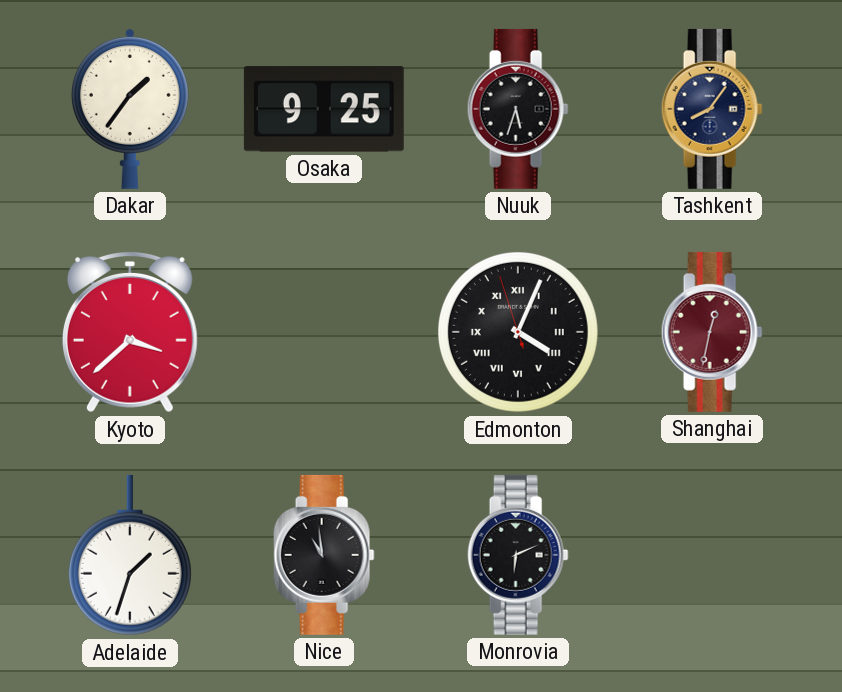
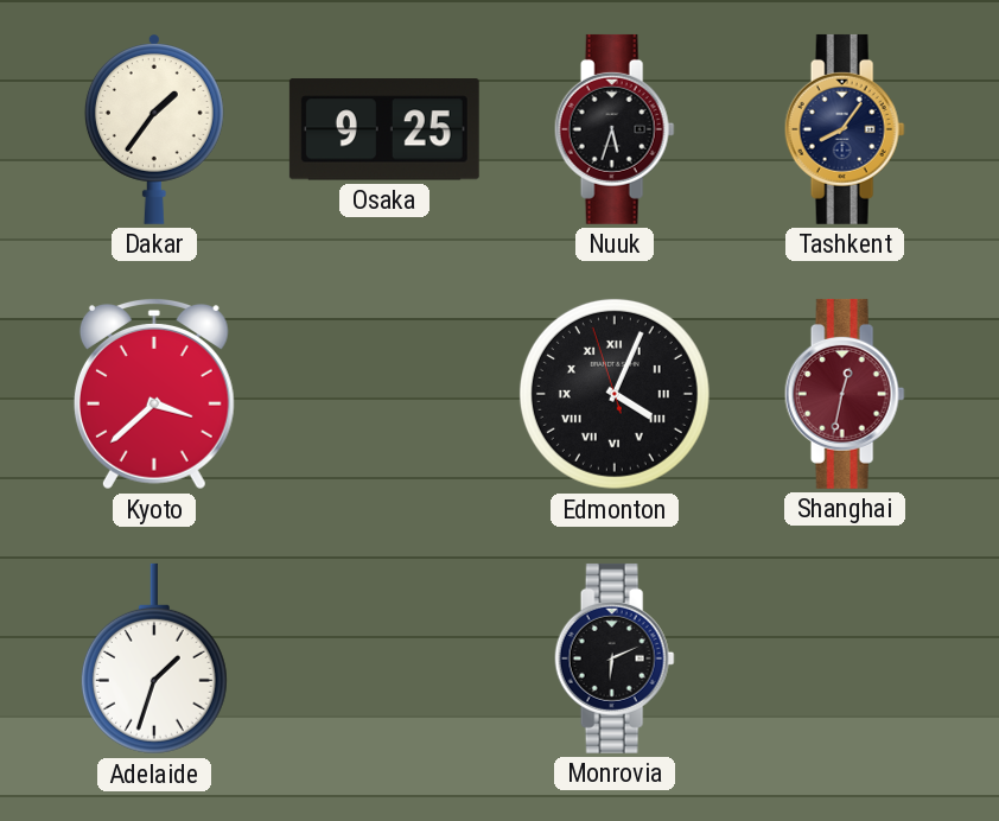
Nice: 10:59 -> none (324, 555)
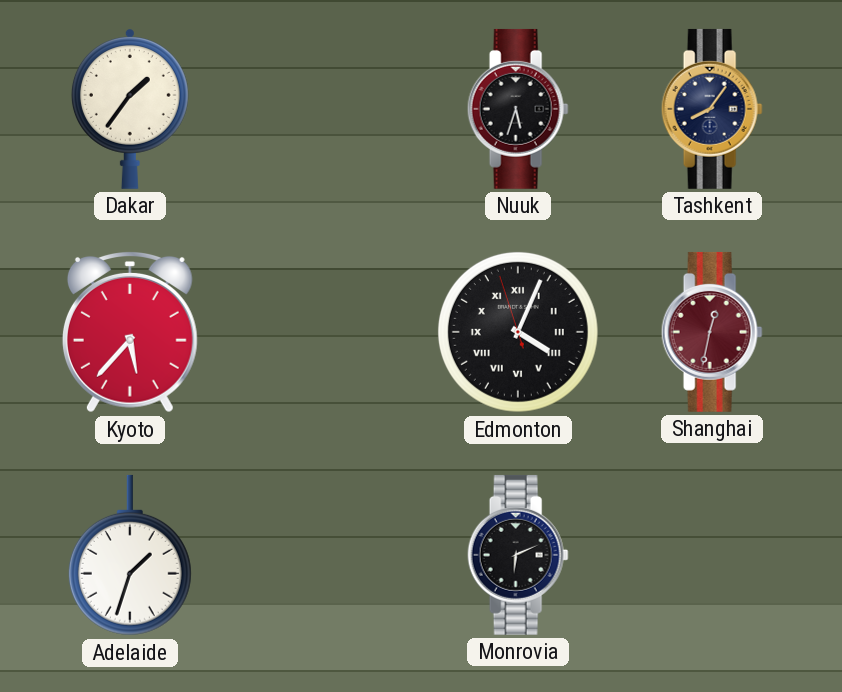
Osaka: 9:25 -> none (384, 129)
Kyoto: 3:38 -> 5:37 (130, 333)
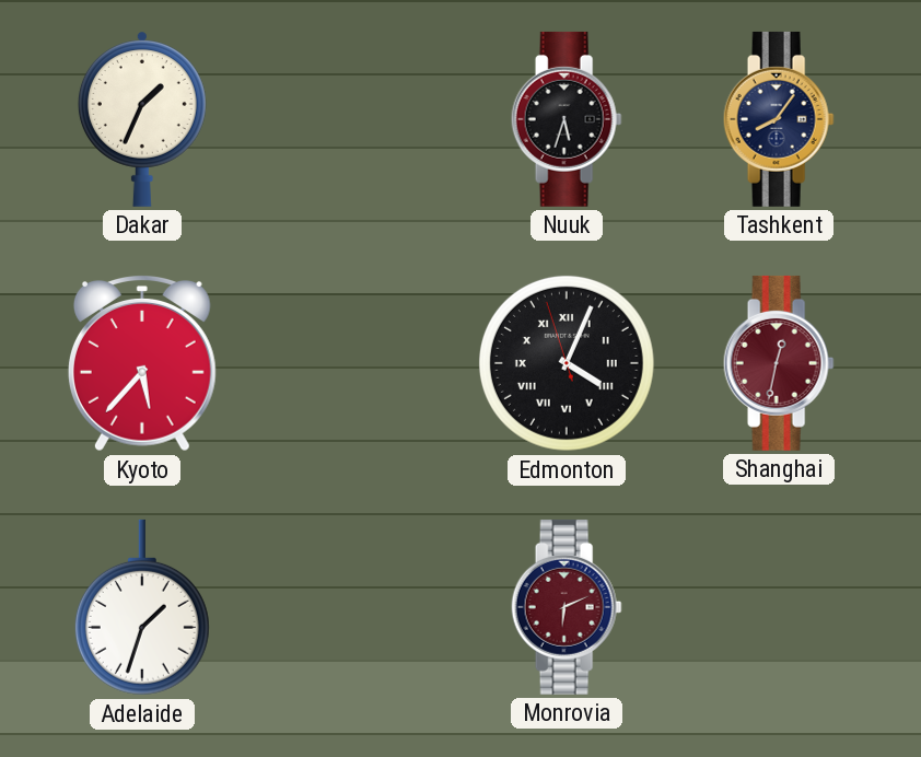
Dakar: 1:36 -> 1:34 (142, 119)
Monrovia dial: black -> burgundy (567, 607)
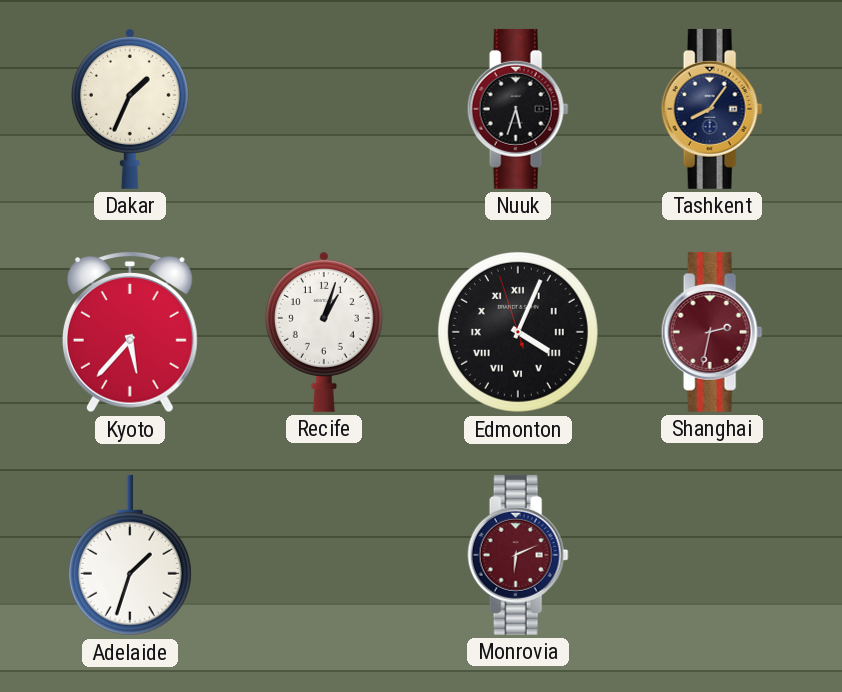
Recife: none -> 1:03 (324, 332)
Shanghai: 12:32 -> 2:32 (712, 332)
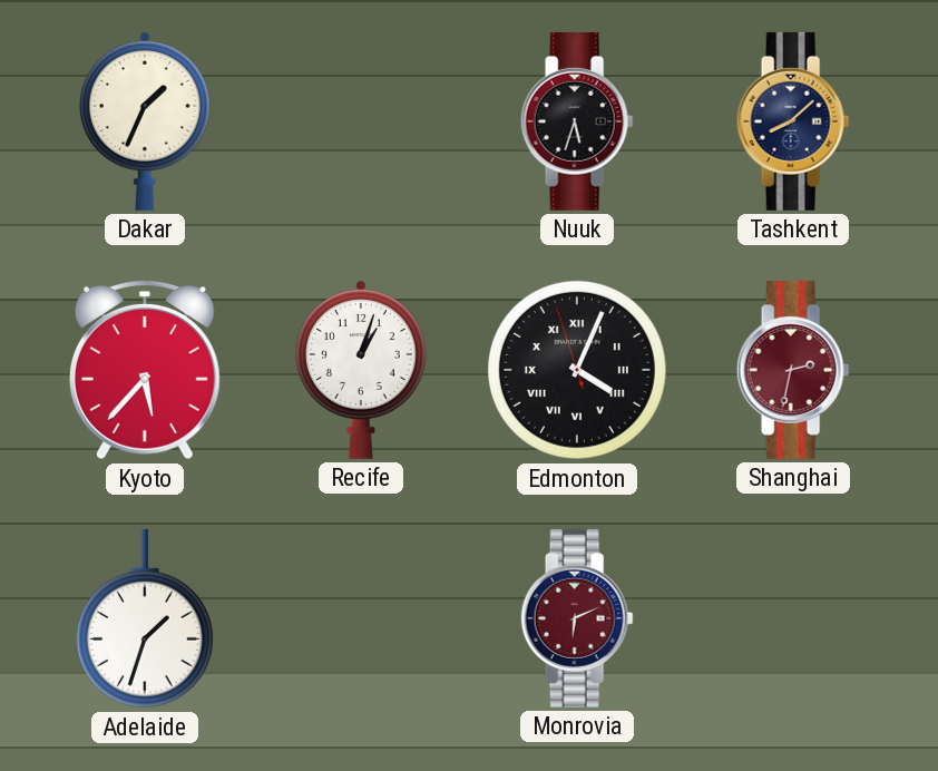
Tashkent: 8:06 -> 8:08 (793, 121)
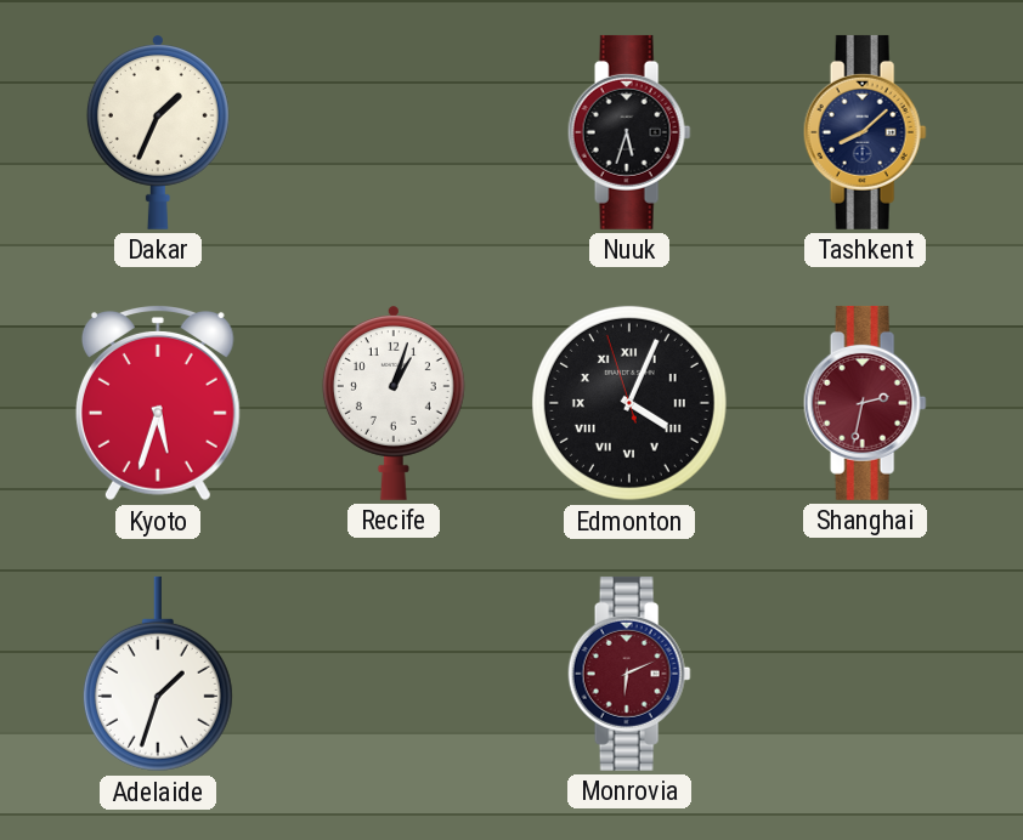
Kyoto: 5:37 -> 5:33 (158, 404)
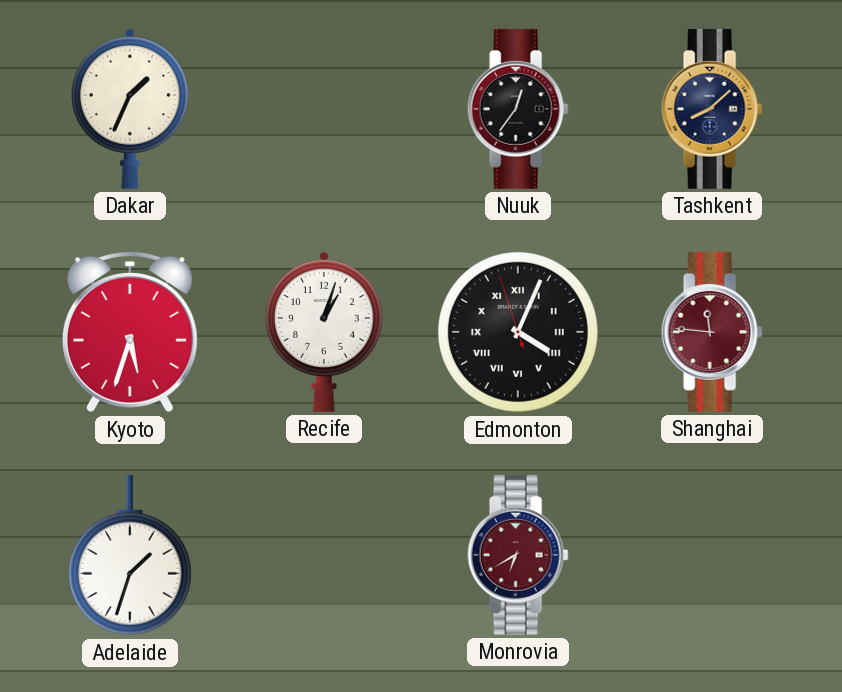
Nuuk: 5:33 -> 12:36 (518, 109)
Shanghai: 2:32 -> 11:46 (712, 332)
Monrovia: 6:11 -> 6:40 (518, 555)
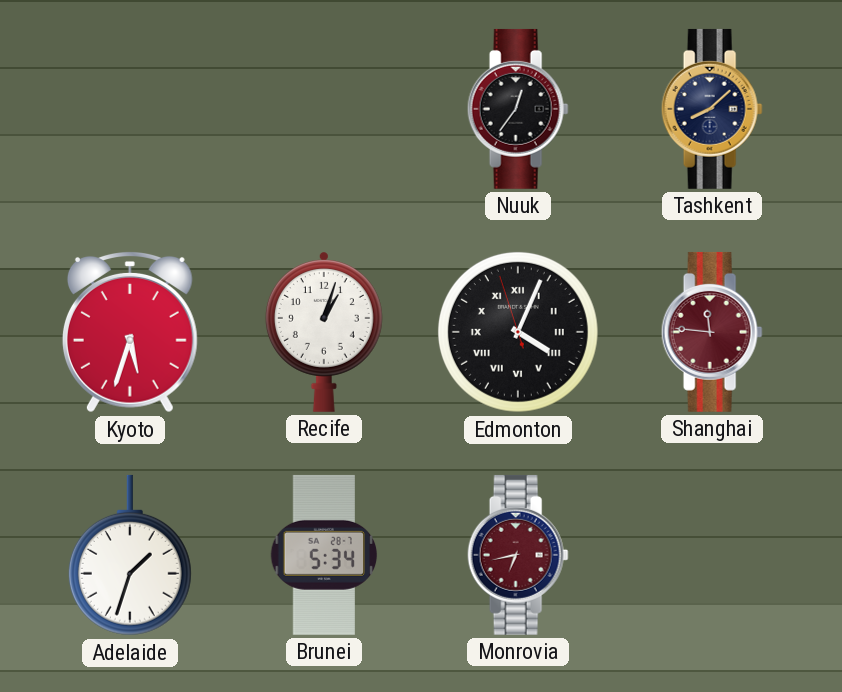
Dakar: 1:34 -> none (130, 109)
Brunei: none -> 5:34 (324, 555)
Monrovia: 6:40 -> 6:43 (518, 555)
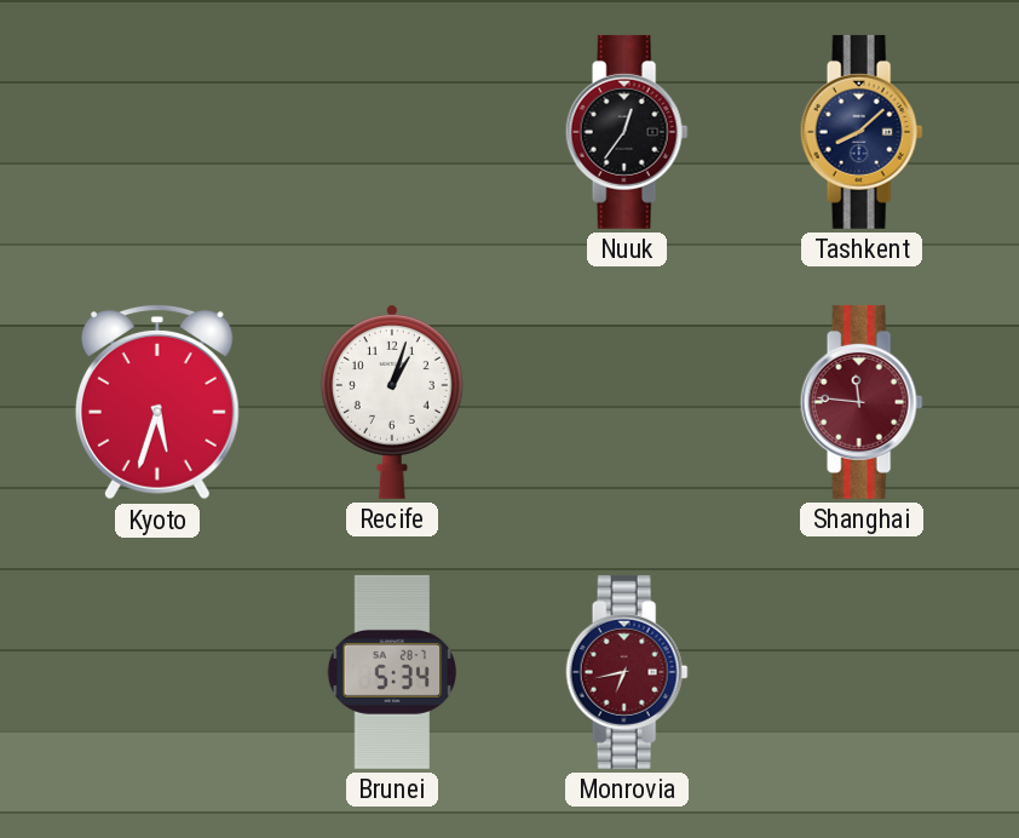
Edmonton: 4:03 -> none (518, 332)
Adelaide: 1:33 -> none (130, 555)
